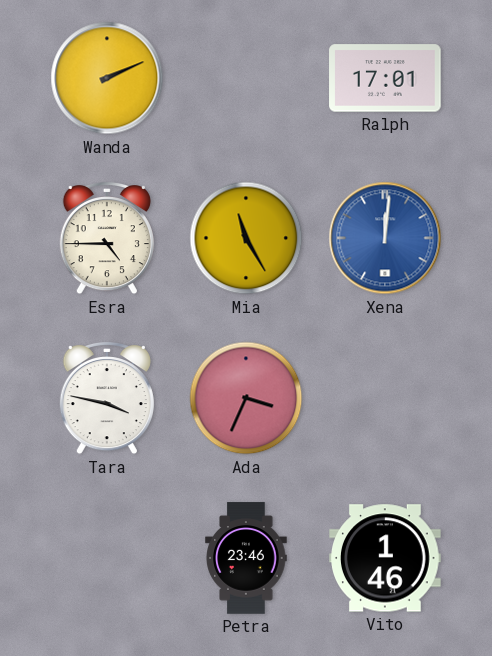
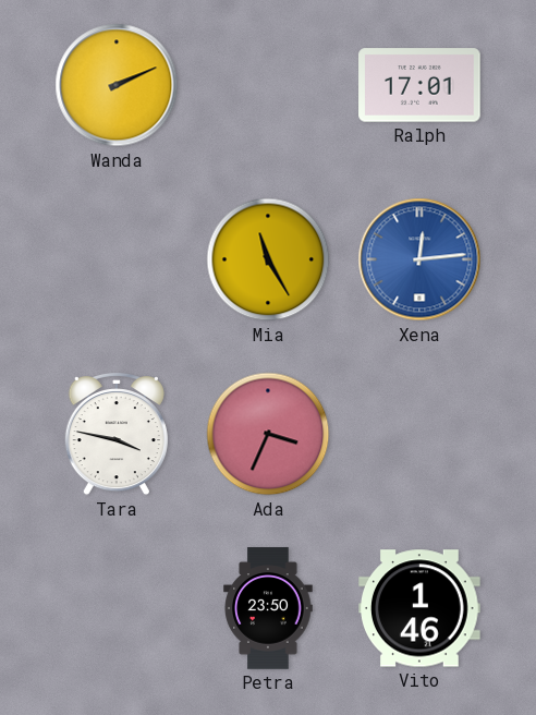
Esra: 4:45 -> none (107, 238)
Xena: 12:01 -> 12:14 (419, 259)
Petra: 23:46 -> 23:50 (268, 608)
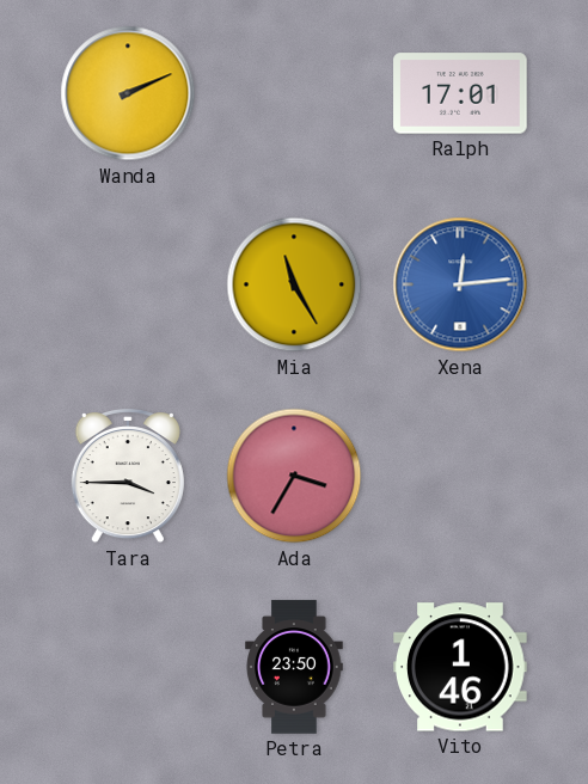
Tara: 3:47 -> 3:45 (128, 476)
Ada: 3:34 -> 3:35 (294, 476)
